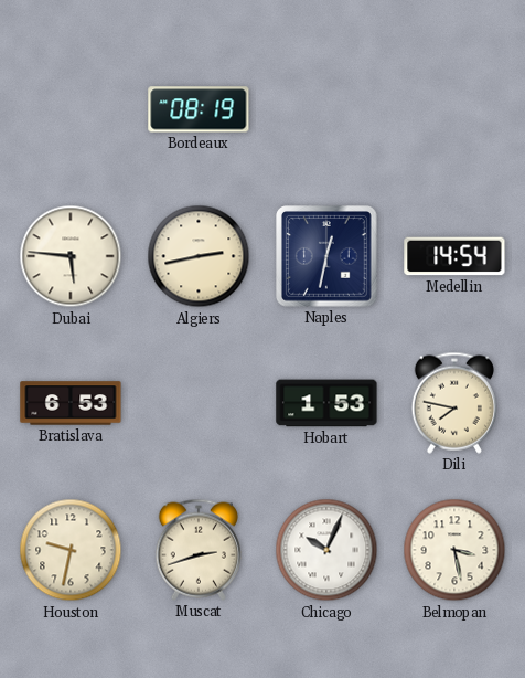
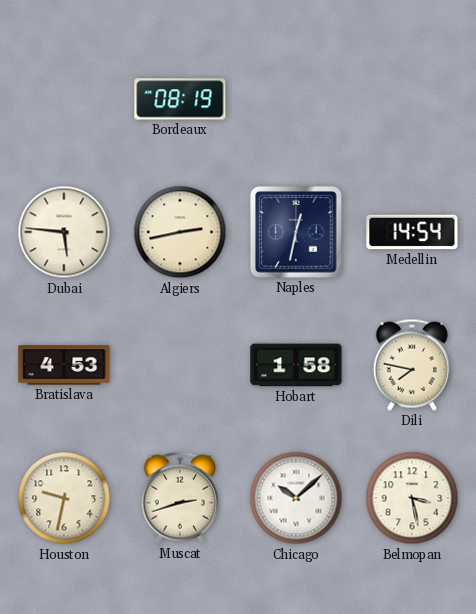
Bratislava: 6:53 -> 4:53 (64, 365)
Hobart: 1:53 -> 1:58 (296, 365)
Chicago: 10:04 -> 10:08 (296, 498)
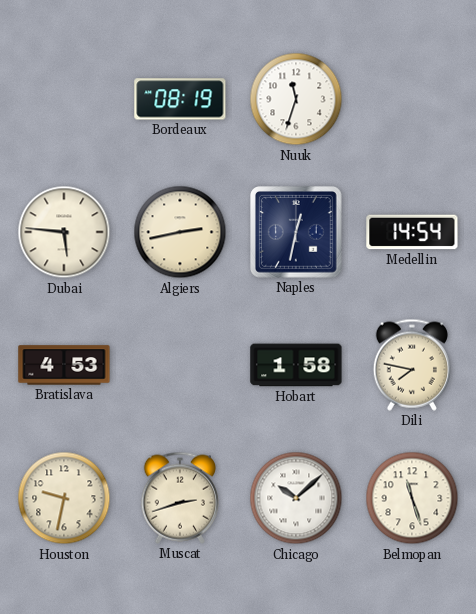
Nuuk: none -> 11:33 (296, 99)
Belmopan: 3:28 -> 11:27 (412, 498)
